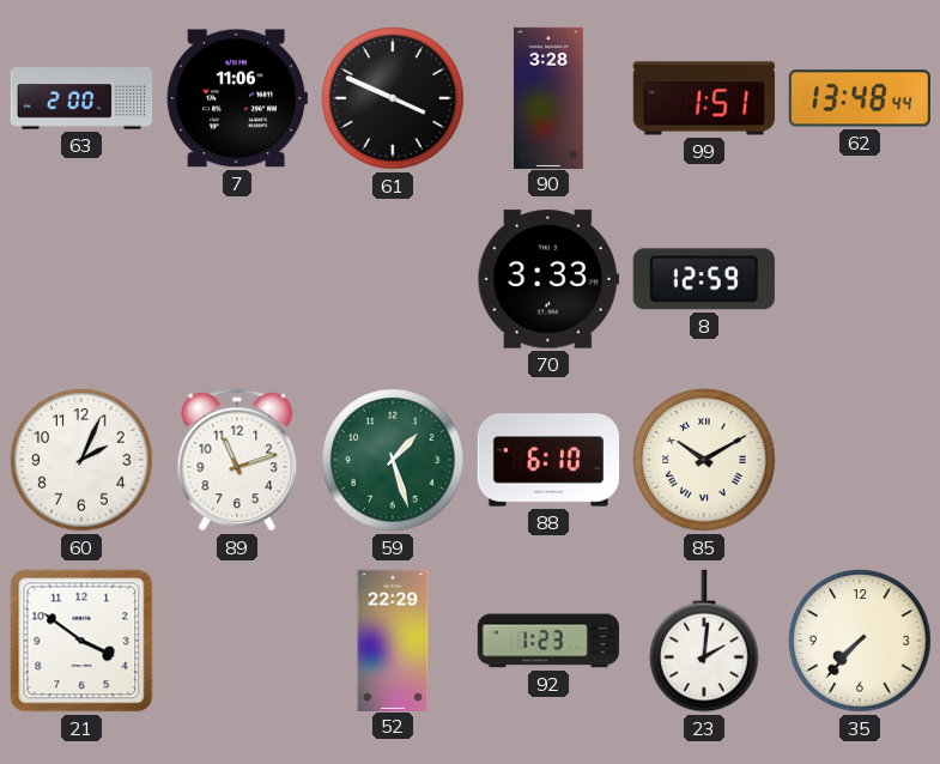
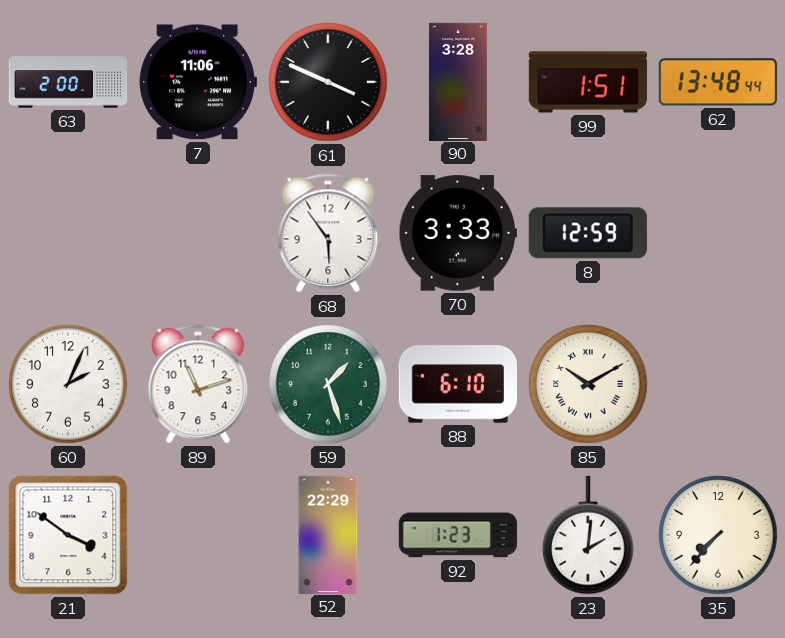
68: none -> 5:54 (328, 233)
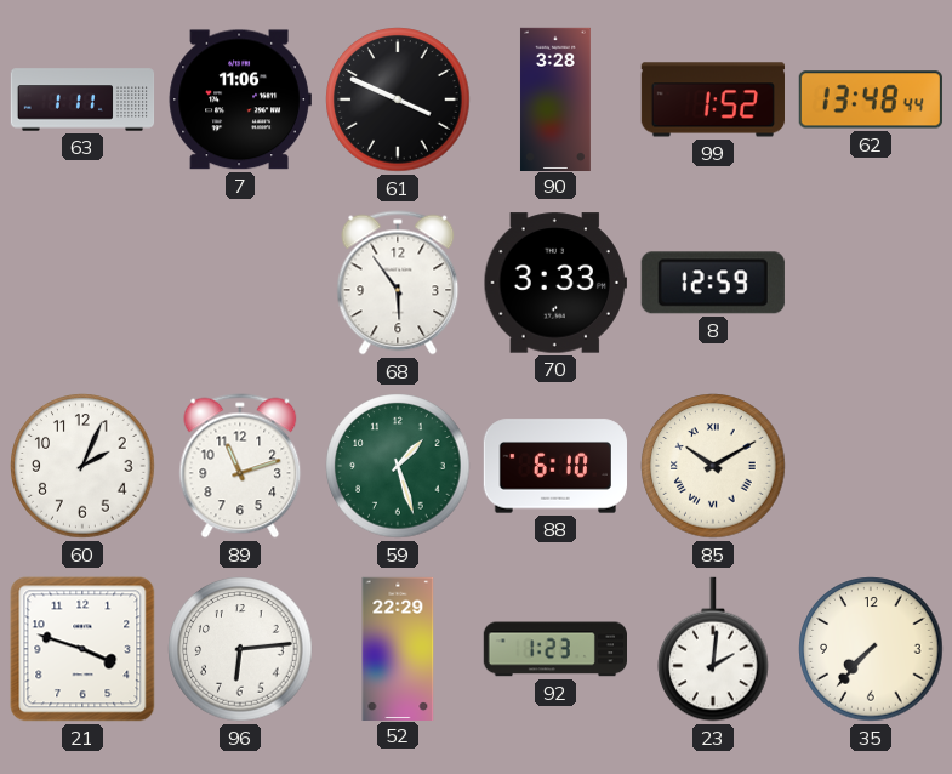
63: 2:00 -> 1:11 (82, 99)
99: 1:51 -> 1:52 (712, 99)
21: 3:51 -> 3:48 (82, 649)
96: none -> 6:14 (240, 649)
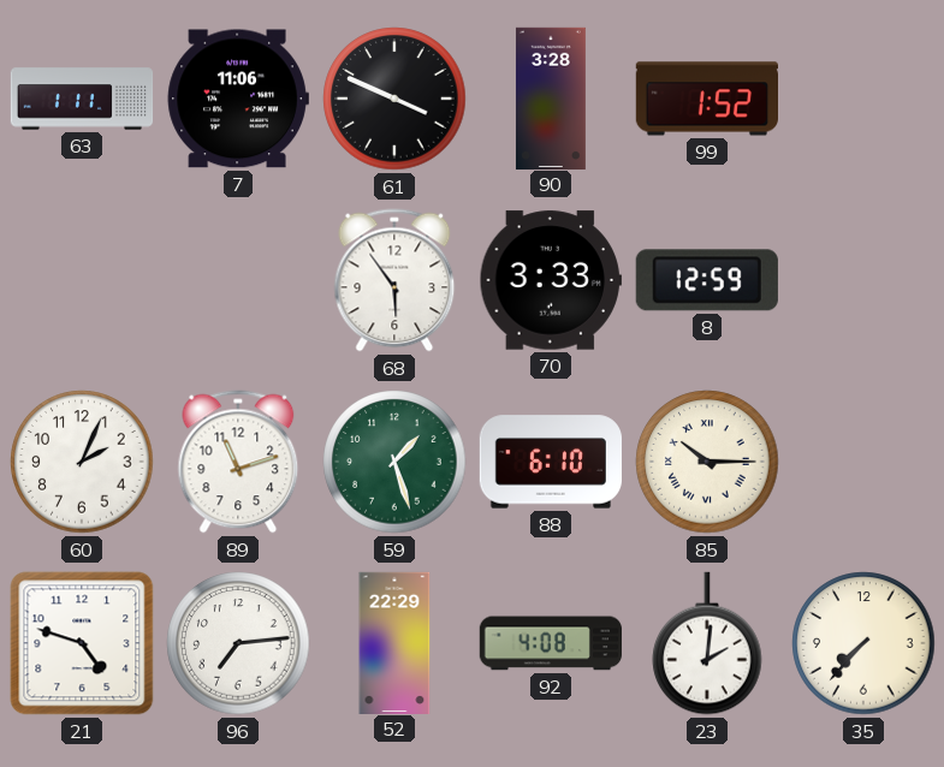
62: 13:48 -> none (871, 99)
85: 10:10 -> 10:15 (707, 462)
21: 3:48 -> 4:48 (82, 643)
96: 6:14 -> 7:14 (238, 643)
92: 1:23 -> 4:08 (550, 643)
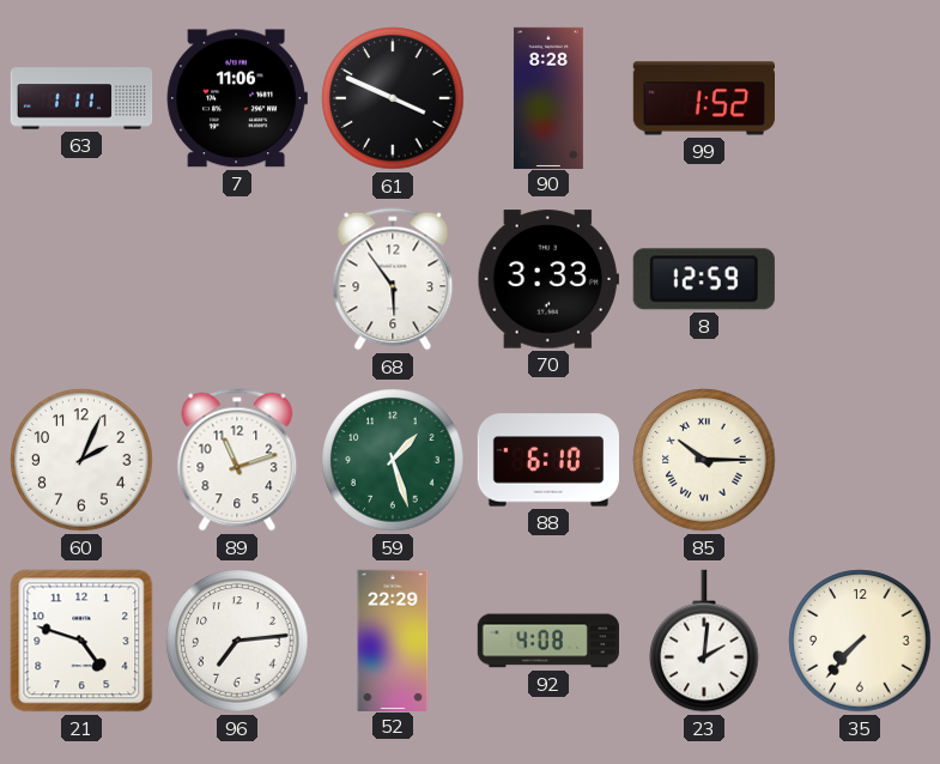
90: 3:28 -> 8:28 (548, 97)
